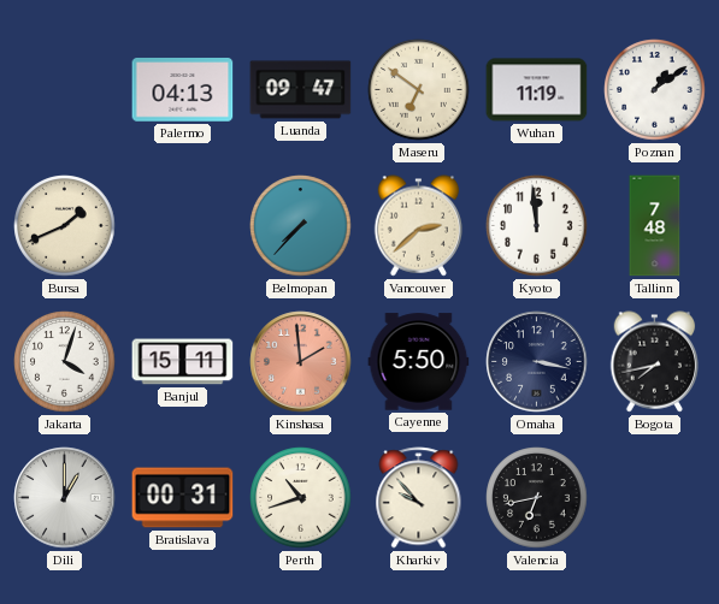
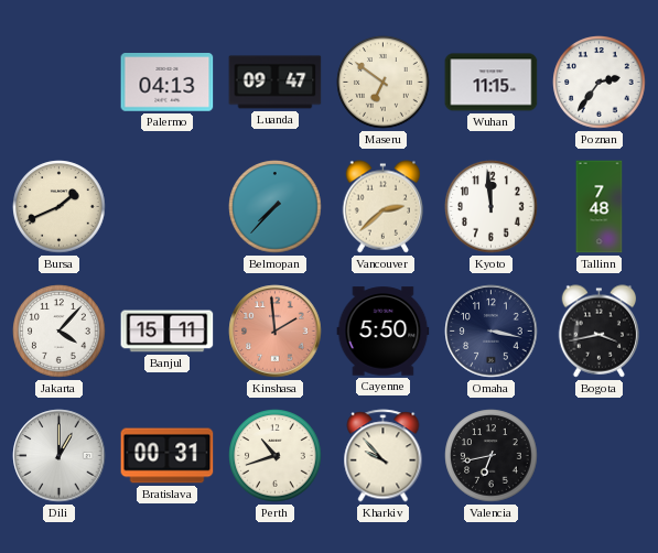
Wuhan: 11:19 -> 11:15 (492, 83)
Poznan: 1:09 -> 2:36 (600, 83)
Jakarta: 4:03 -> 4:07 (60, 332)
Bogota: 7:43 -> 3:43 (600, 332)
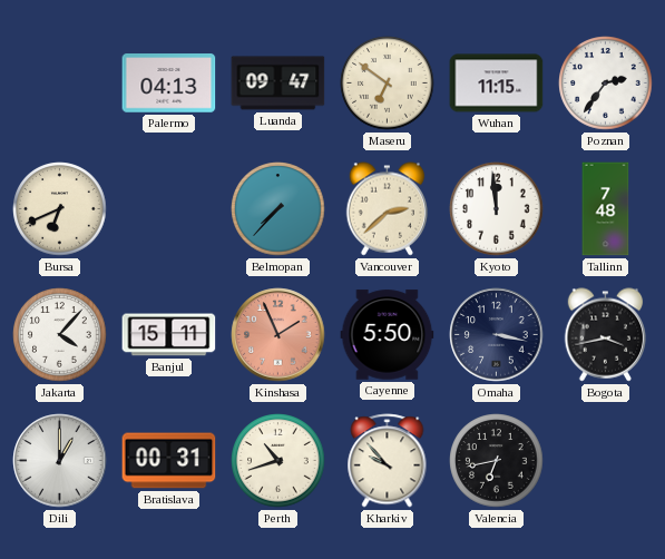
Bursa: 1:41 -> 6:41 (60, 209)
Kinshasa: 1:59 -> 1:56 (278, 335)
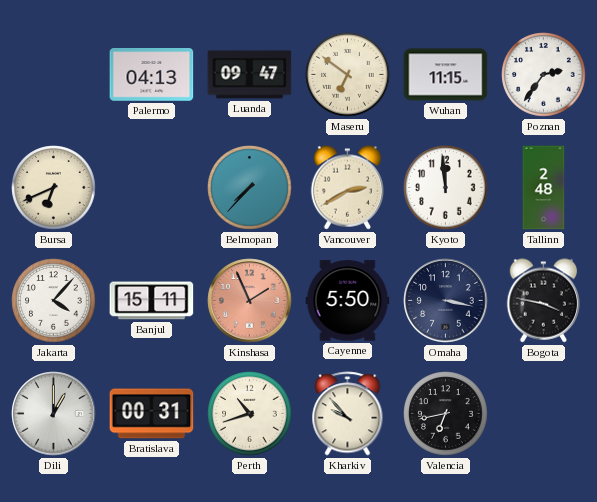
Vancouver: 2:38 -> 2:40 (348, 188)
Tallinn: 7:48 -> 2:48 (544, 188)
Bogota: 3:43 -> 3:47 (544, 301)
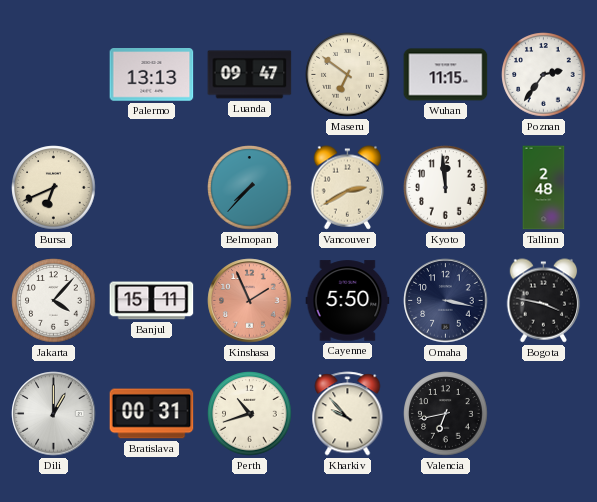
Palermo: 04:13 -> 13:13 (152, 75)
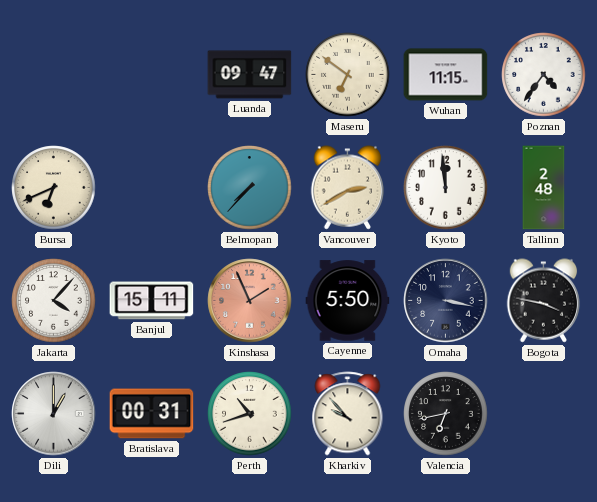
Palermo: 13:13 -> none (152, 75)
Poznan: 2:36 -> 4:36 (544, 75)
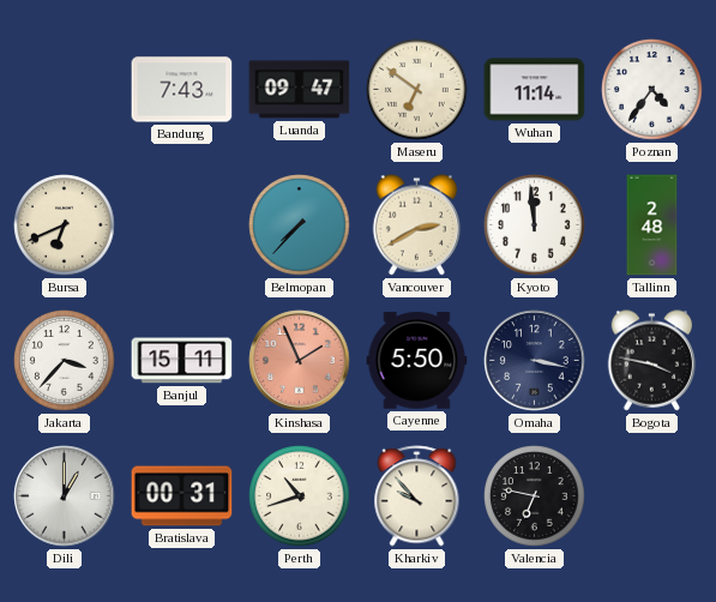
Bandung: none -> 7:43 (182, 90)
Wuhan: 11:15 -> 11:14 (535, 90)
Jakarta: 4:07 -> 3:37 (65, 361)
Valencia: 6:43 -> 6:47 (535, 496)
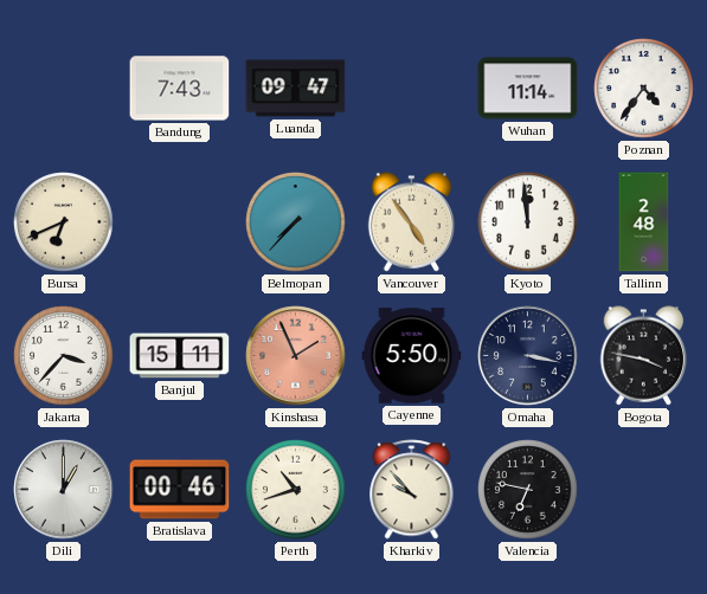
Maseru: 6:51 -> none (417, 90)
Vancouver: 2:40 -> 4:54 (412, 222)
Bratislava: 00:31 -> 00:46 (180, 490)
